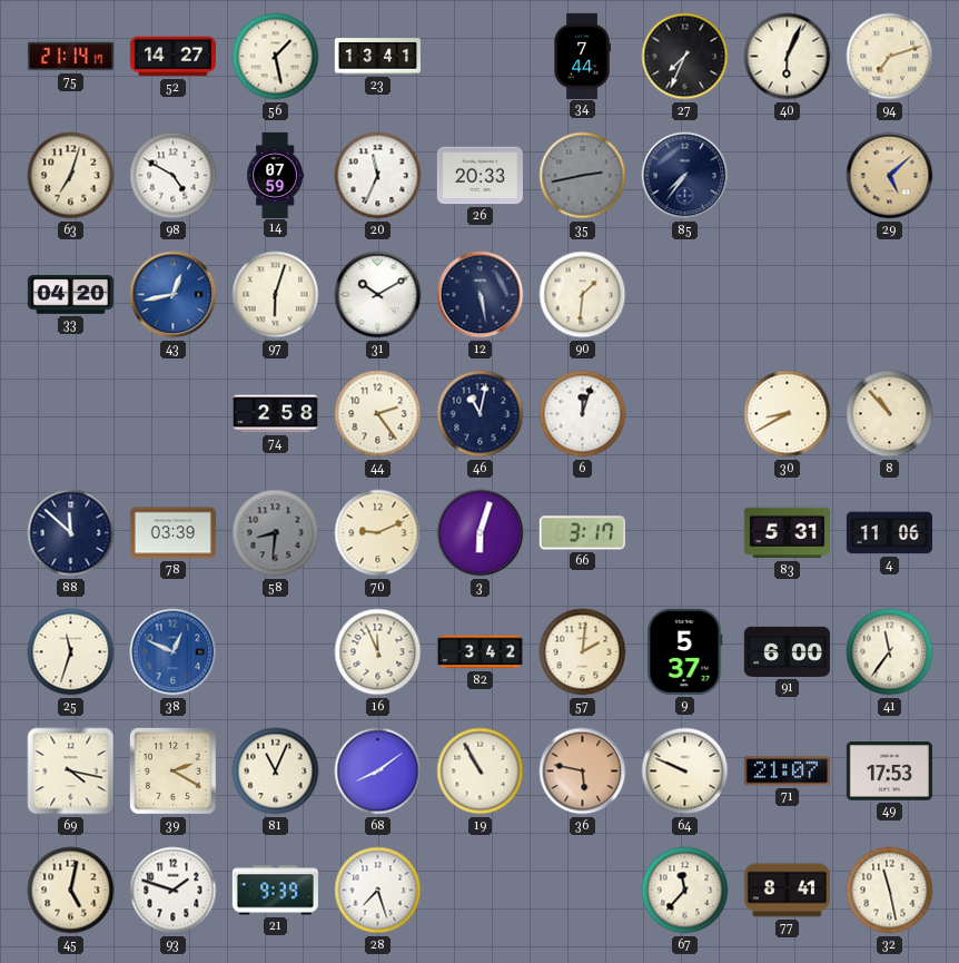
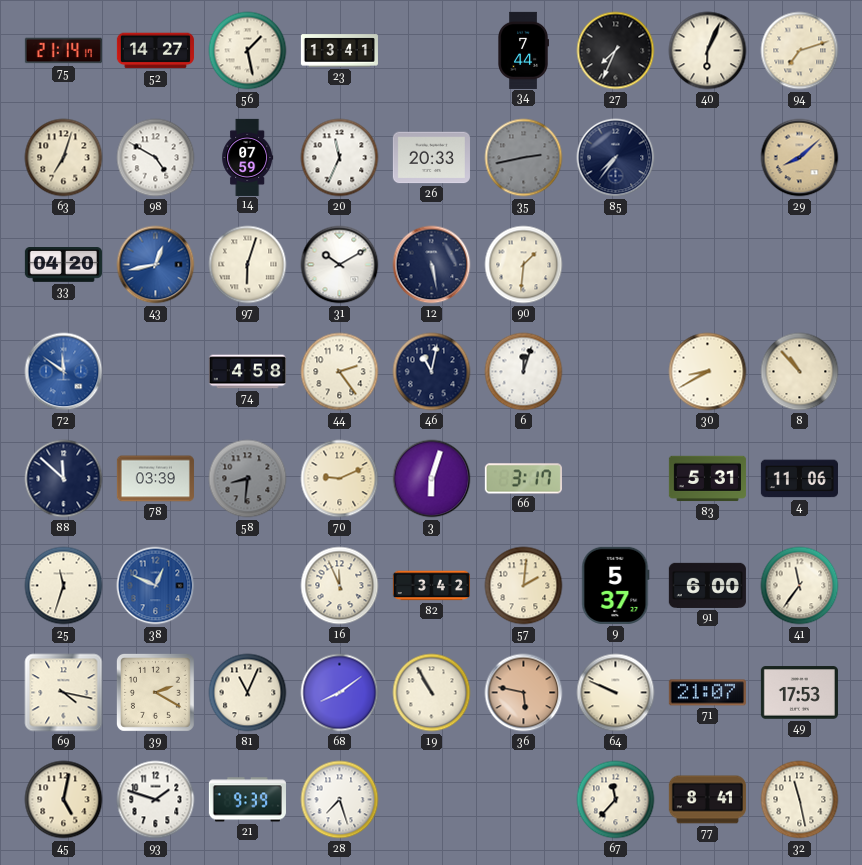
29: 5:08 -> 8:08 (800, 158)
72: none -> 11:51 (64, 372)
74: 2:58 -> 4:58 (247, 372)
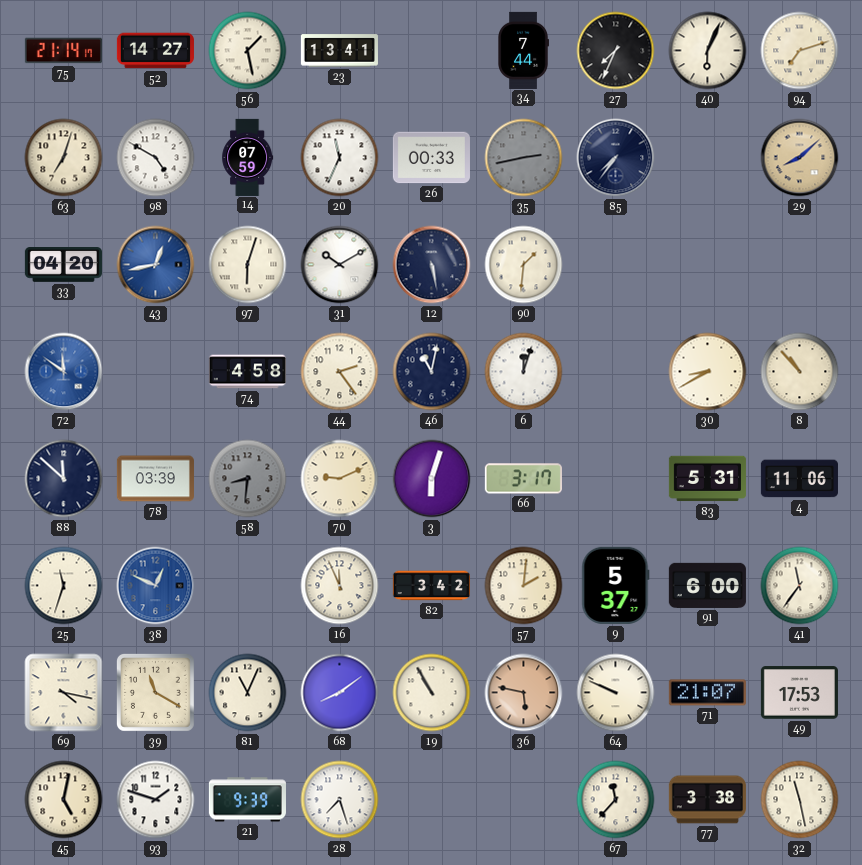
26: 20:33 -> 00:33 (431, 158)
39: 2:20 -> 11:20 (155, 692)
77: 8:41 -> 3:38 (707, 800)
